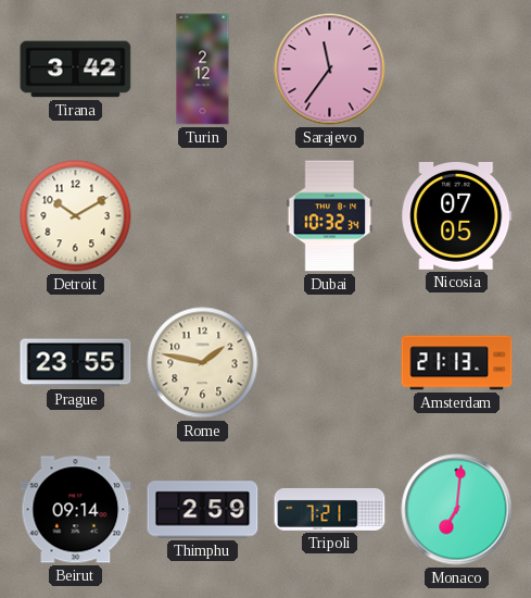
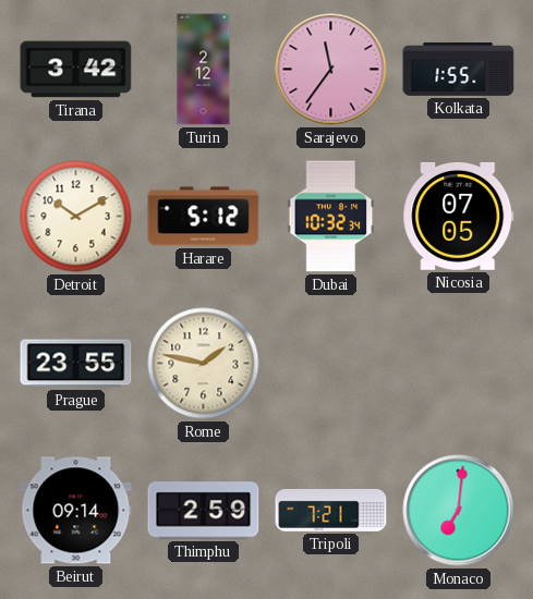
Kolkata: none -> 1:55 (459, 69)
Harare: none -> 5:12 (204, 217)
Amsterdam: 21:13 -> none (457, 363)
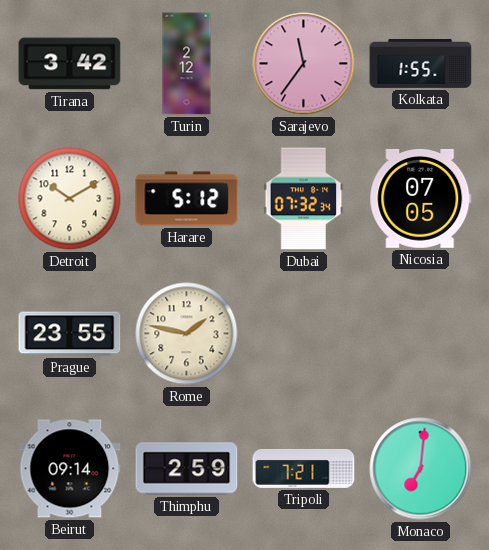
Dubai: 10:32 -> 07:32 (304, 199)
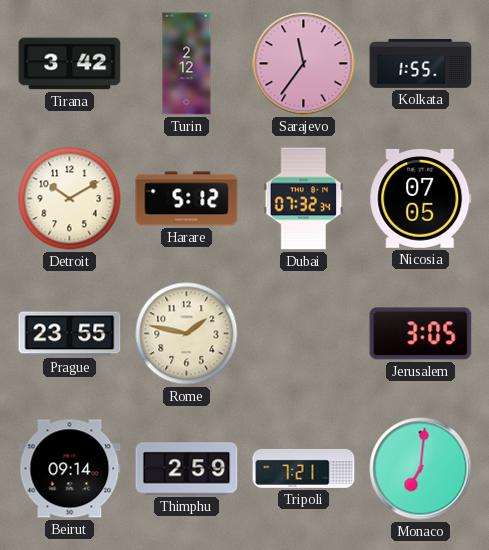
Jerusalem: none -> 3:05 (421, 334)
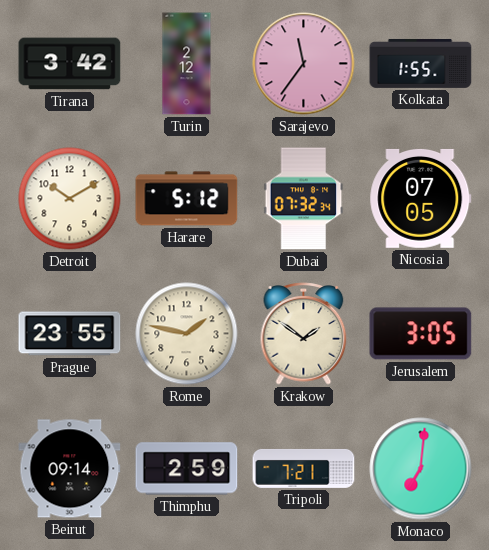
Krakow: none -> 1:51 (304, 334)
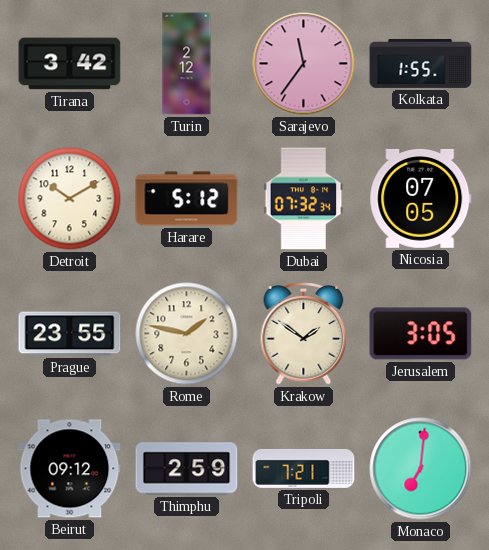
Beirut: 09:14 -> 09:12 (70, 469)
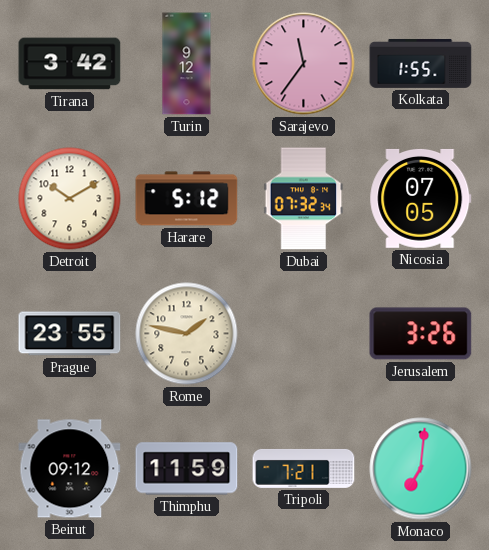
Turin: 2:12 -> 9:12 (187, 64)
Krakow: 1:51 -> none (304, 334)
Jerusalem: 3:05 -> 3:26 (421, 334)
Thimphu: 2:59 -> 11:59 (187, 469)
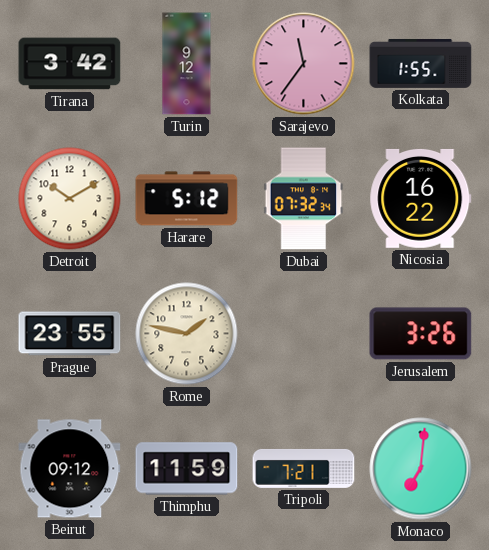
Nicosia: 07:05 -> 16:22 (421, 198)
